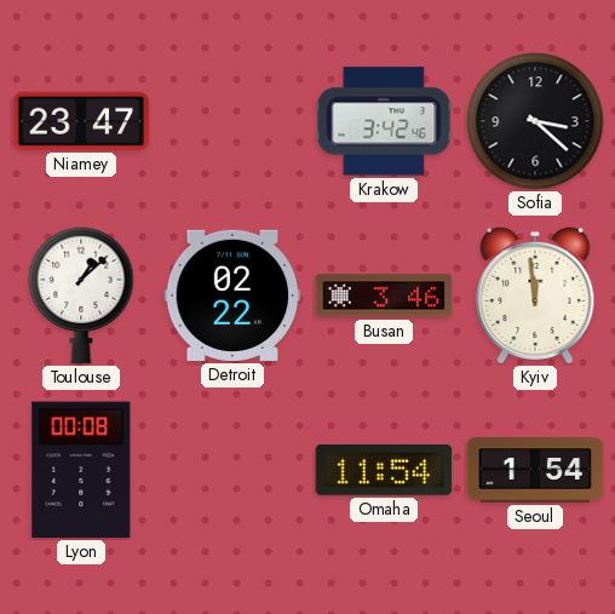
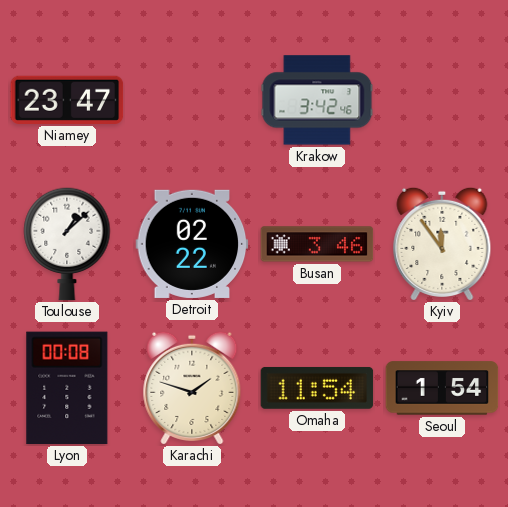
Sofia: 3:22 -> none (535, 121)
Kyiv: 11:59 -> 11:54 (442, 244)
Karachi: none -> 1:48 (192, 388)
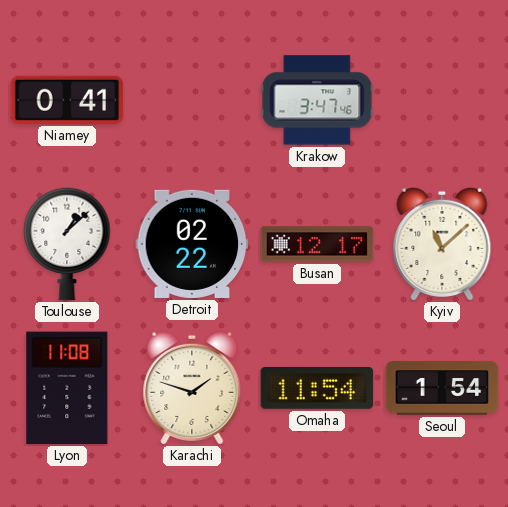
Niamey: 23:47 -> 0:41 (67, 100)
Krakow: 3:42 -> 3:47 (317, 100)
Busan: 3:46 -> 12:17 (317, 244)
Kyiv: 11:54 -> 11:08 (442, 244)
Lyon: 00:08 -> 11:08 (67, 388)
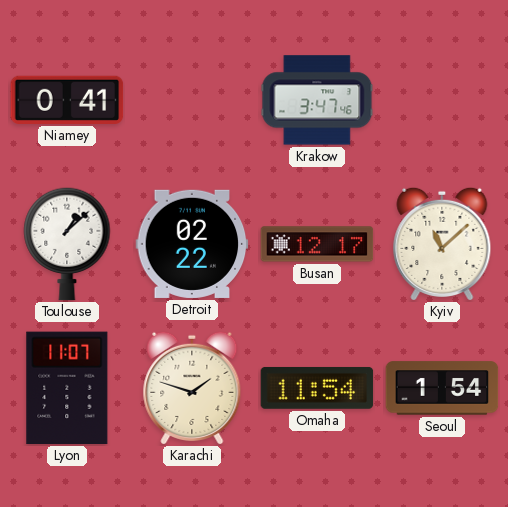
Lyon: 11:08 -> 11:07 (67, 388)
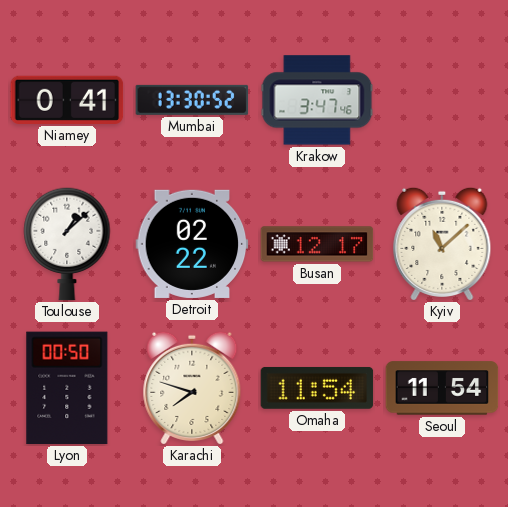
Mumbai: none -> 13:30 (192, 100)
Lyon: 11:07 -> 00:50 (67, 388)
Karachi: 1:48 -> 7:48 (192, 388)
Seoul: 1:54 -> 11:54 (442, 388)
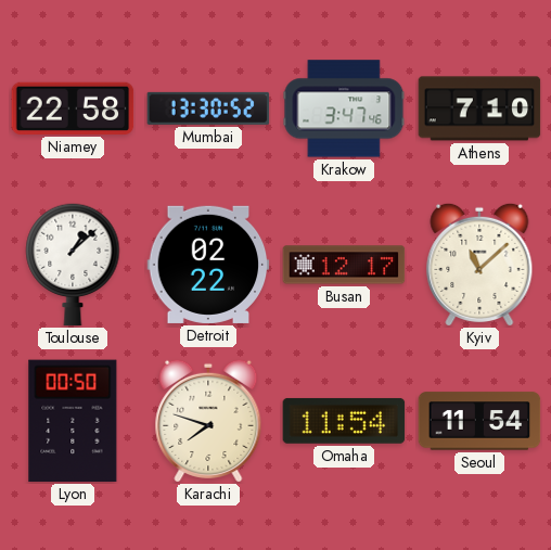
Niamey: 0:41 -> 22:58 (73, 108)
Athens: none -> 7:10 (479, 108)
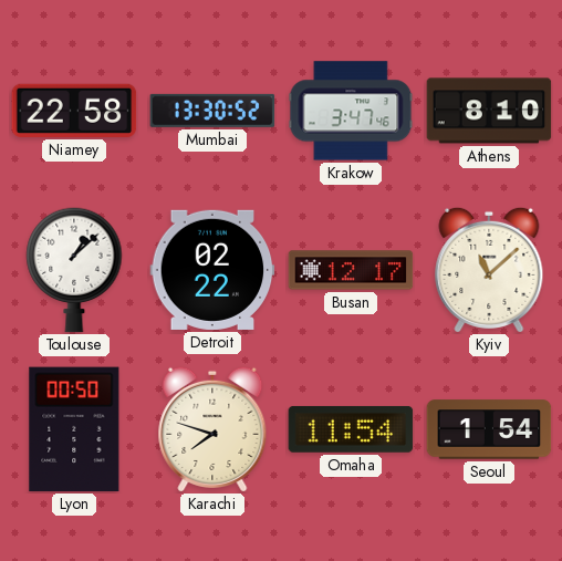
Athens: 7:10 -> 8:10 (489, 111)
Seoul: 11:54 -> 1:54 (489, 429)
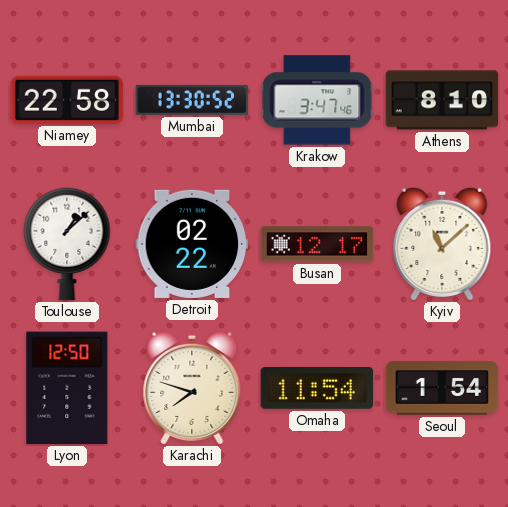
Lyon: 00:50 -> 12:50 (67, 388)
